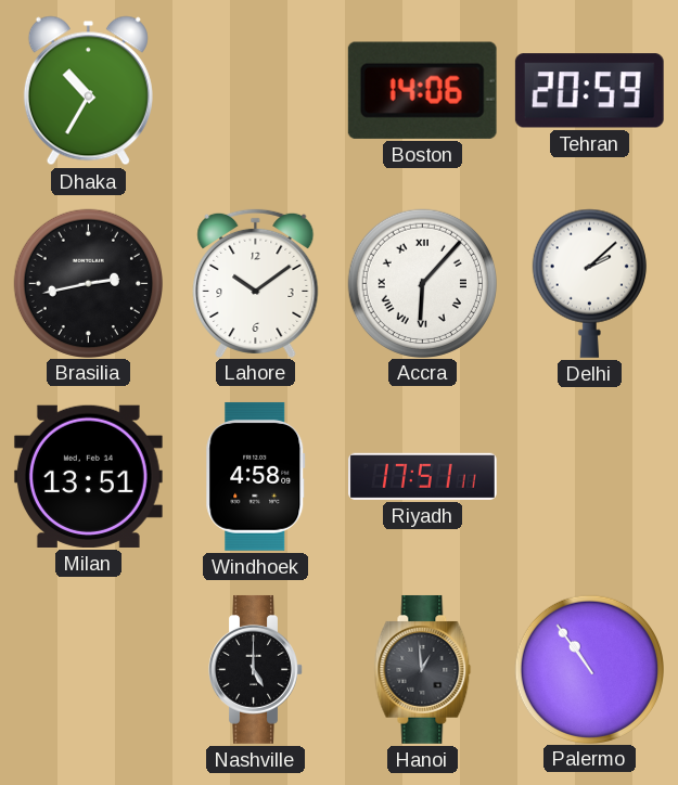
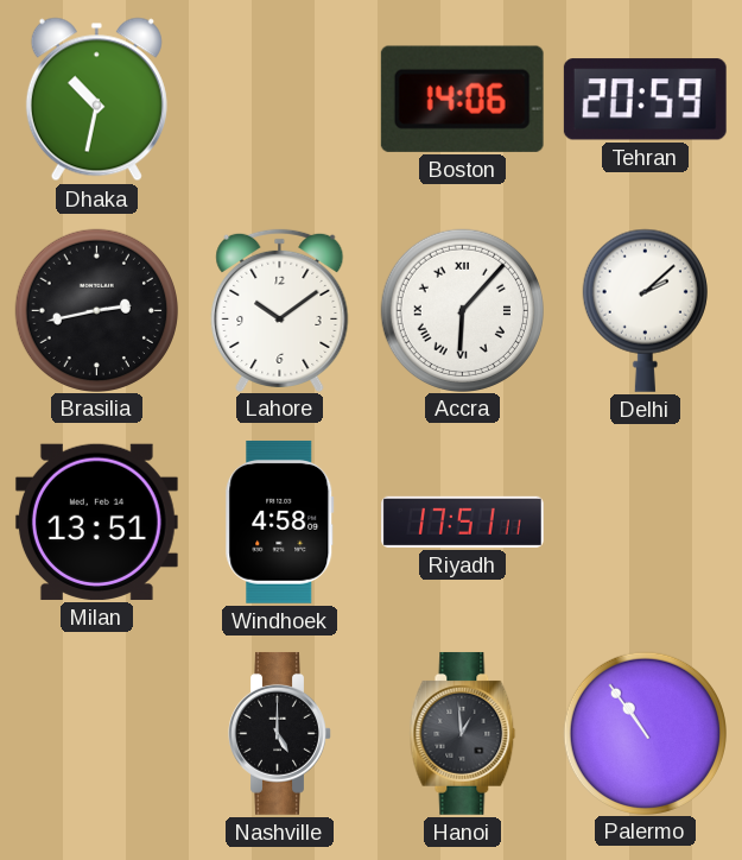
Dhaka: 10:35 -> 10:32 (96, 100)
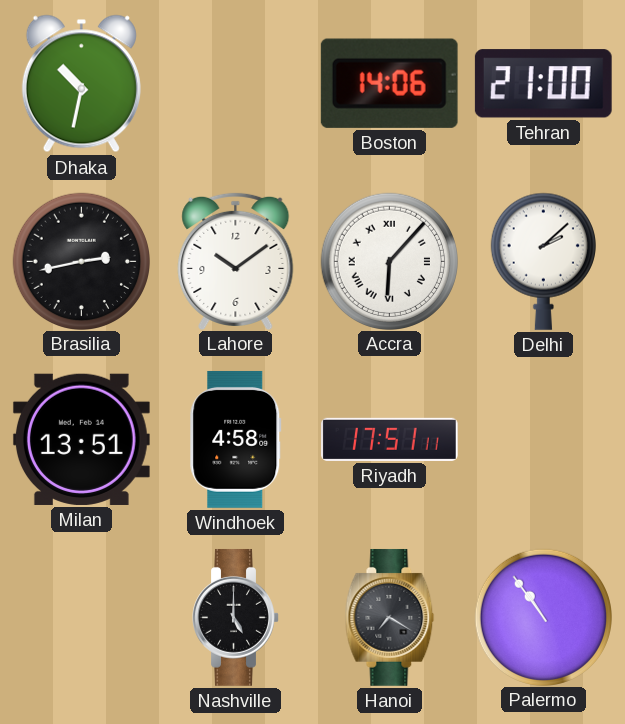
Tehran: 20:59 -> 21:00 (543, 84)
Hanoi: 12:59 -> 7:20 (390, 617)
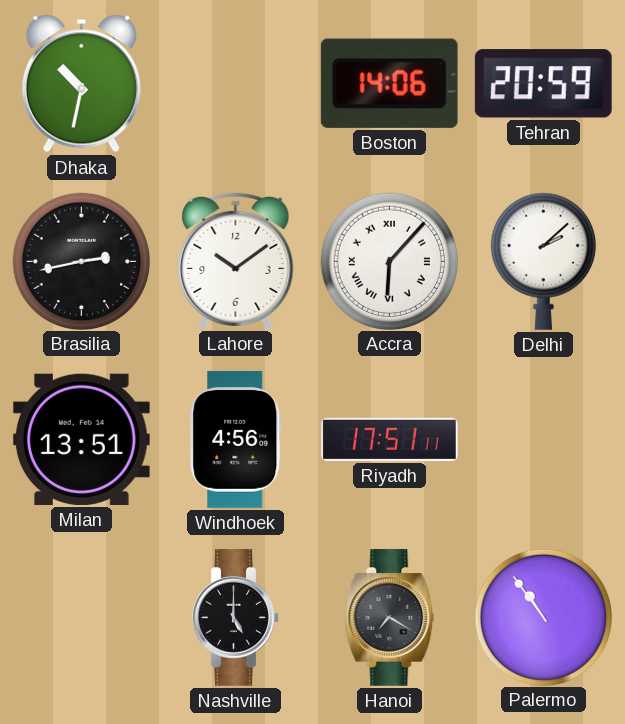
Tehran: 21:00 -> 20:59 (543, 84)
Windhoek: 4:58 -> 4:56 (236, 440)
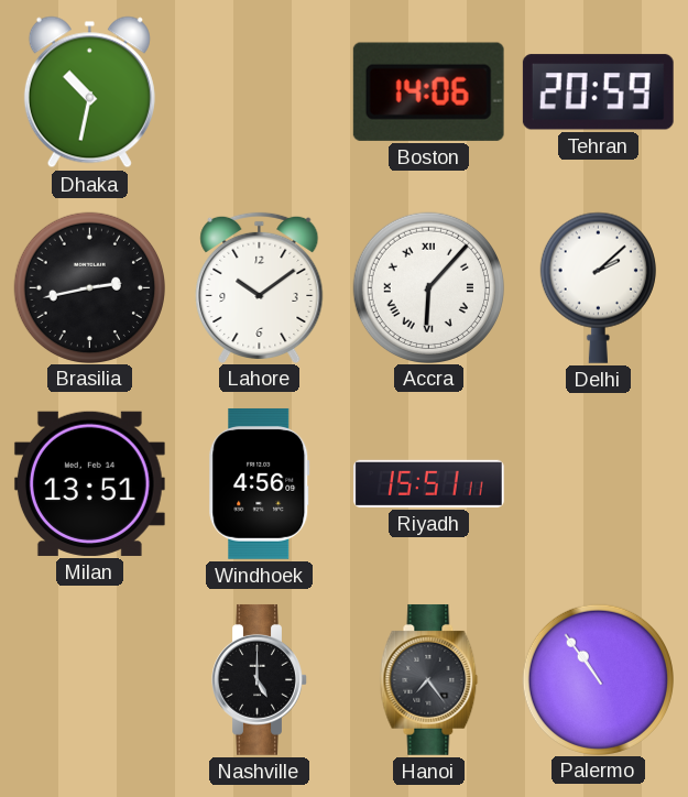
Riyadh: 17:51 -> 15:51 (429, 483)
Hanoi: 7:20 -> 7:24 (429, 679)
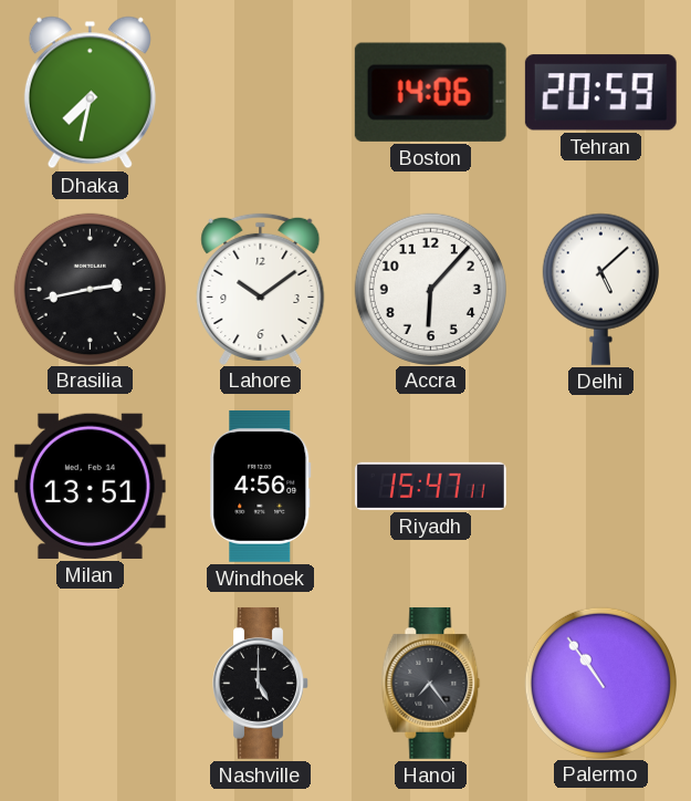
Dhaka: 10:32 -> 7:32 (90, 93)
Accra numerals: Roman -> Arabic (430, 289)
Delhi: 2:08 -> 5:08 (600, 289)
Riyadh: 15:51 -> 15:47 (431, 486)
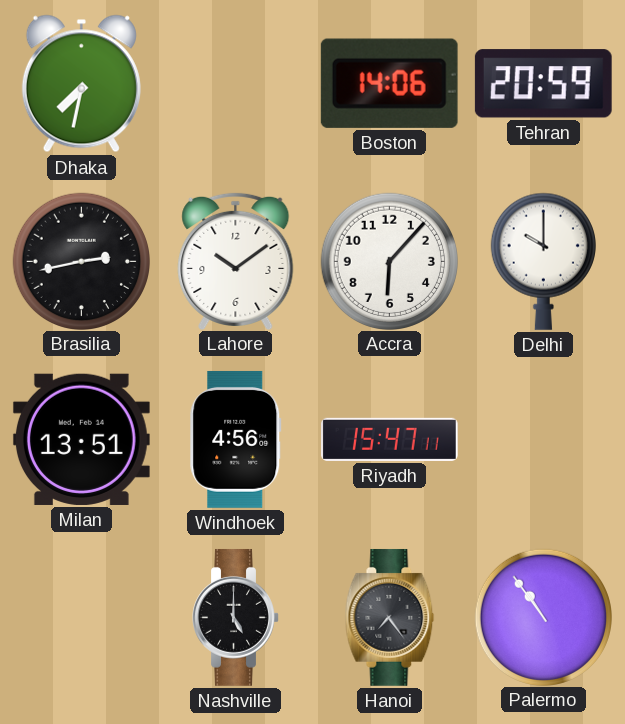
Delhi: 5:08 -> 10:00 (543, 261)
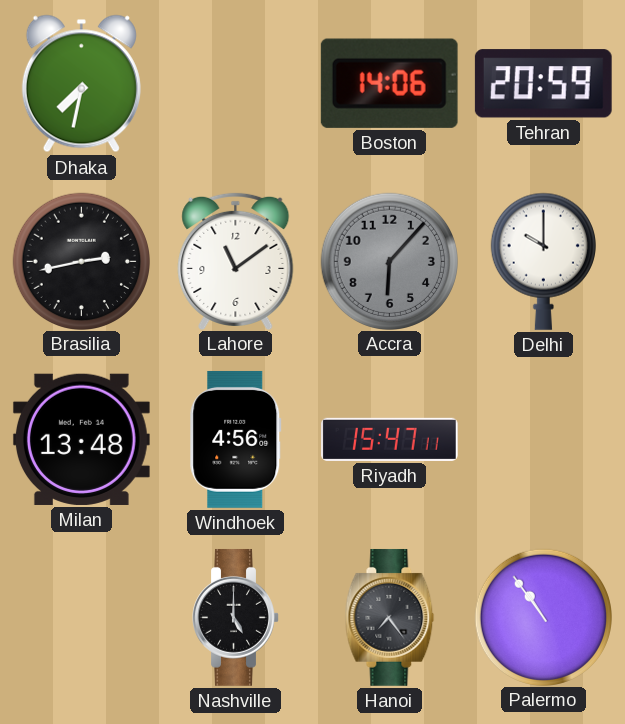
Lahore: 10:09 -> 11:09 (236, 261)
Accra dial: white -> grey (389, 261)
Milan: 13:51 -> 13:48 (81, 439)
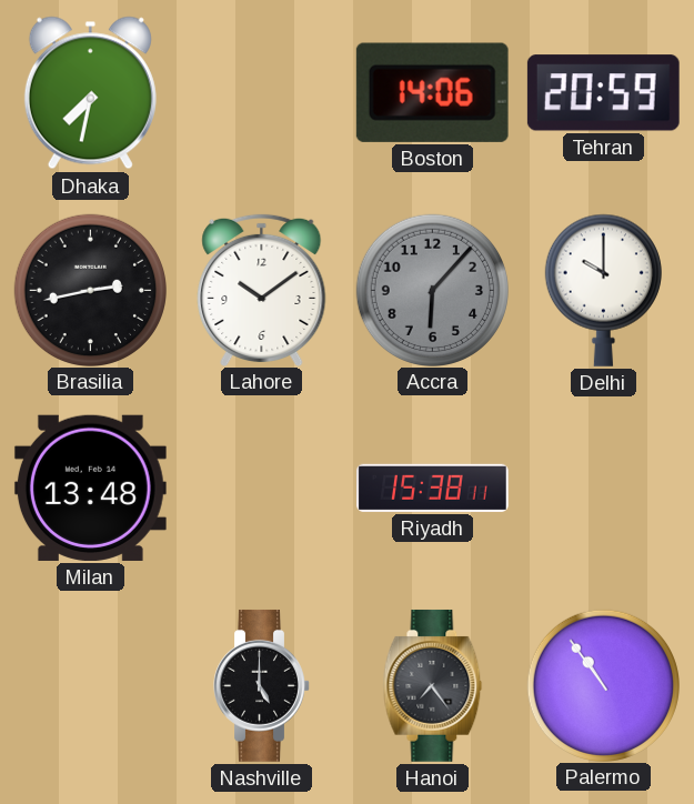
Lahore: 11:09 -> 10:09 (262, 290)
Windhoek: 4:56 -> none (236, 440)
Riyadh: 15:47 -> 15:38 (433, 488)
